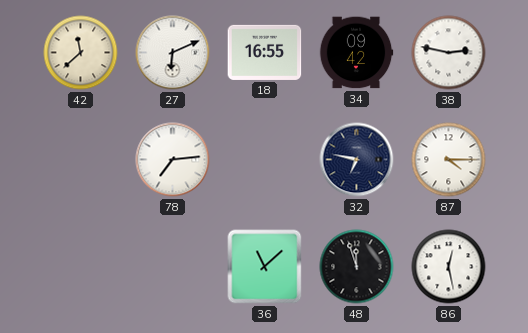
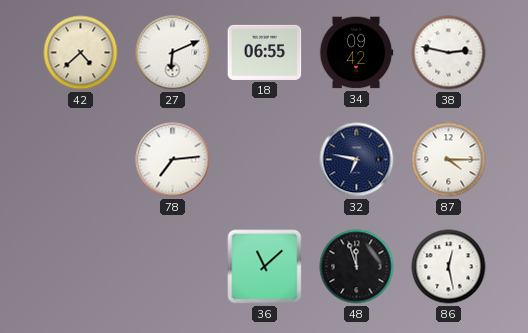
42: 11:38 -> 4:38 (81, 53)
18: 16:55 -> 06:55 (265, 52)
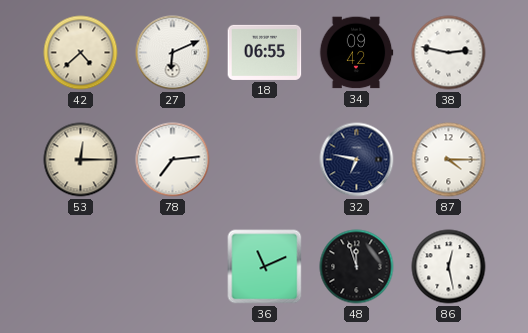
53: none -> 12:15 (81, 160)
36: 11:08 -> 11:11 (265, 267)
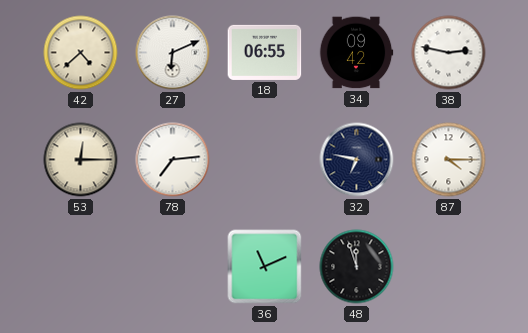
86: 12:28 -> none (449, 267)
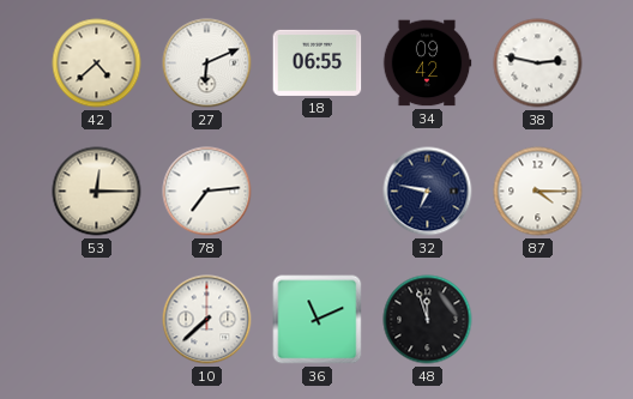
10: none -> 7:38 (207, 320)
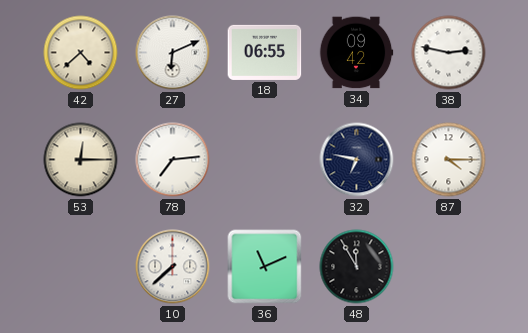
48: 11:57 -> 11:55 (357, 267)
